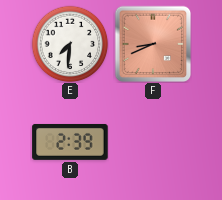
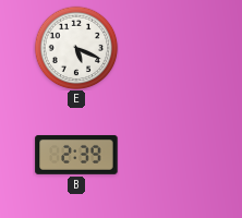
E: 7:31 -> 5:19 (76, 48)
F: 8:41 -> none (153, 44)
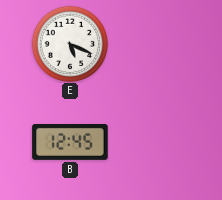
B: 2:39 -> 12:45 (70, 142)
